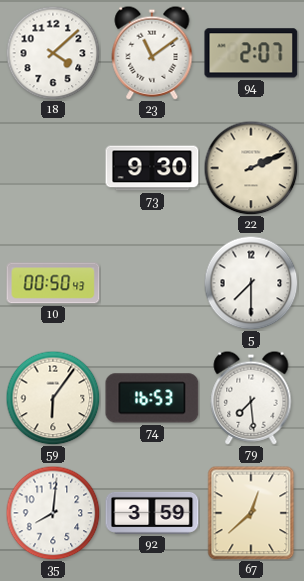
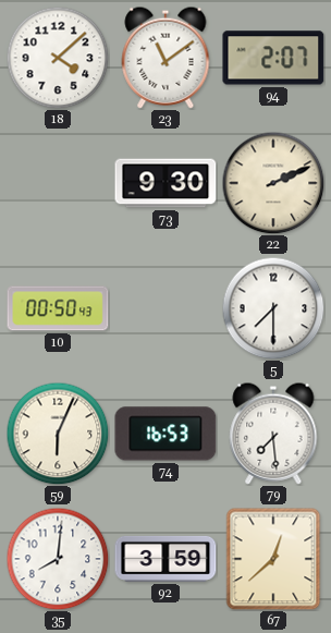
59: 6:06 -> 6:04 (58, 434)
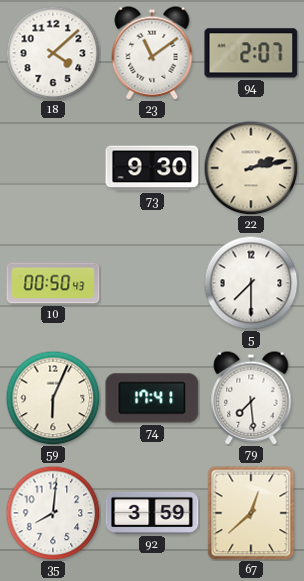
22: 2:11 -> 2:13 (251, 168)
74: 16:53 -> 17:41 (152, 398)
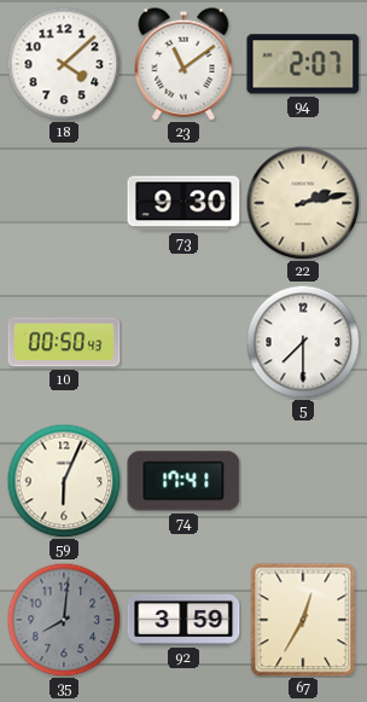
79: 7:29 -> none (251, 398)
35 dial: white -> grey (64, 620)
67: 12:38 -> 12:35 (303, 620)
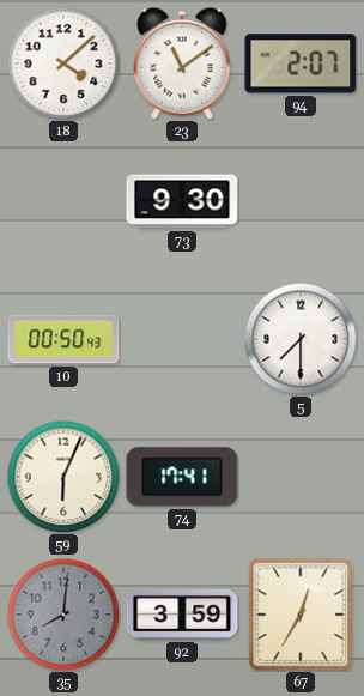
22: 2:13 -> none (303, 203)
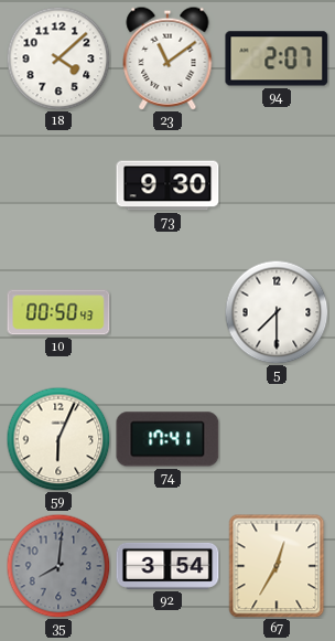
92: 3:59 -> 3:54 (167, 566)
